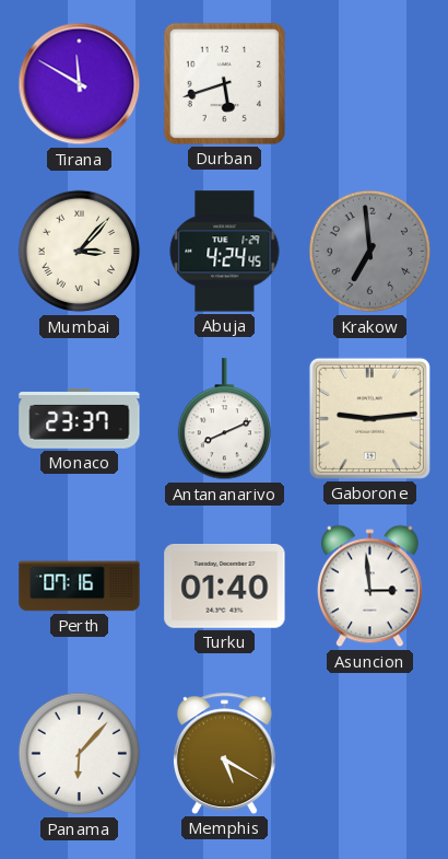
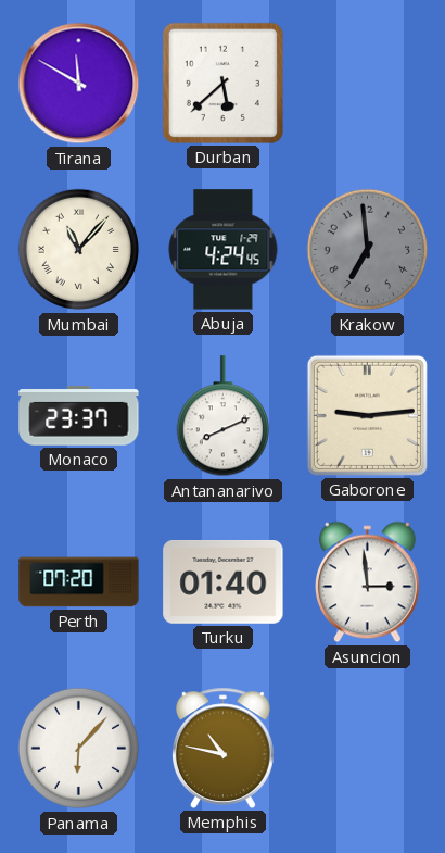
Durban: 5:42 -> 5:38 (223, 83)
Mumbai: 3:07 -> 11:07 (79, 250)
Perth: 07:16 -> 07:20 (79, 582)
Memphis: 5:20 -> 10:47 (224, 748)
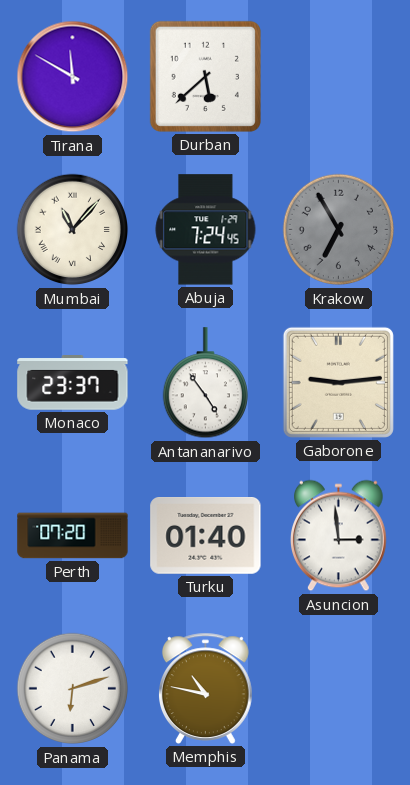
Abuja: 4:24 -> 7:24 (206, 230)
Krakow: 6:59 -> 6:55 (339, 230)
Antananarivo: 8:11 -> 4:54 (205, 383)
Panama: 6:07 -> 6:12 (73, 689)
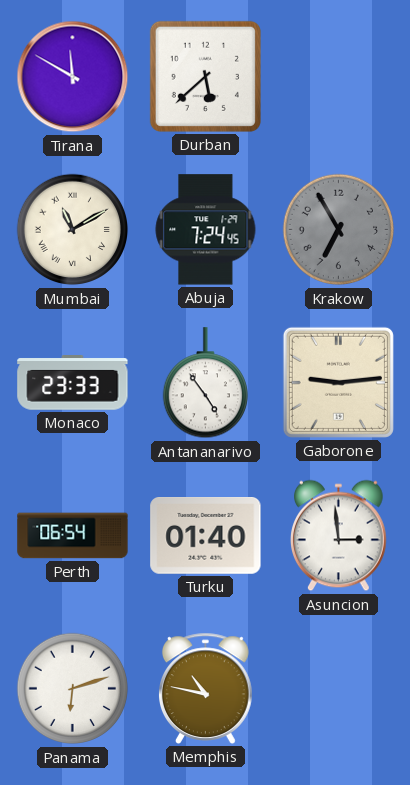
Mumbai: 11:07 -> 11:10 (73, 230)
Monaco: 23:37 -> 23:33 (73, 383)
Perth: 07:20 -> 06:54 (73, 536)
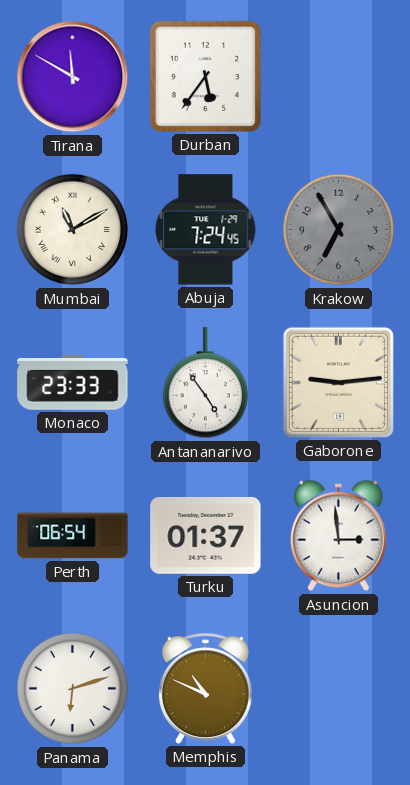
Durban: 5:38 -> 5:36 (205, 76)
Turku: 01:40 -> 01:37 (206, 536)
Memphis: 10:47 -> 10:49 (206, 688)
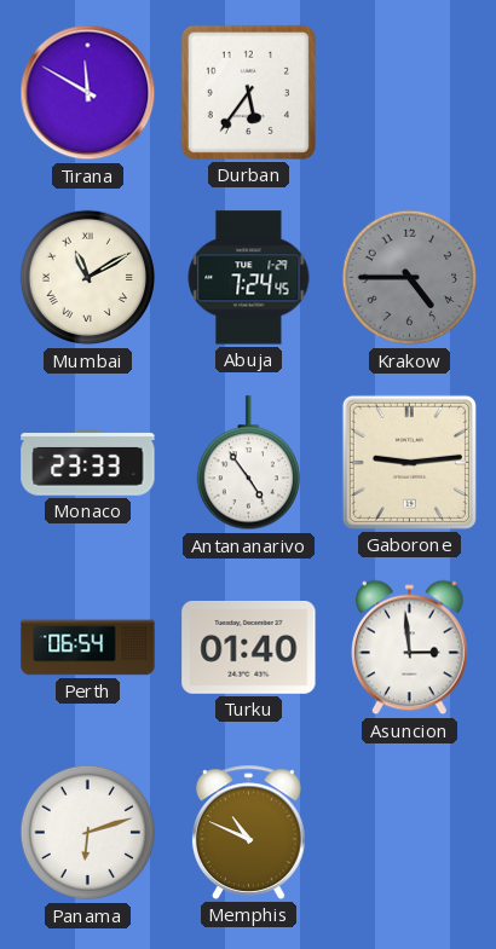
Krakow: 6:55 -> 4:45 (410, 278)
Turku: 01:37 -> 01:40 (249, 648)
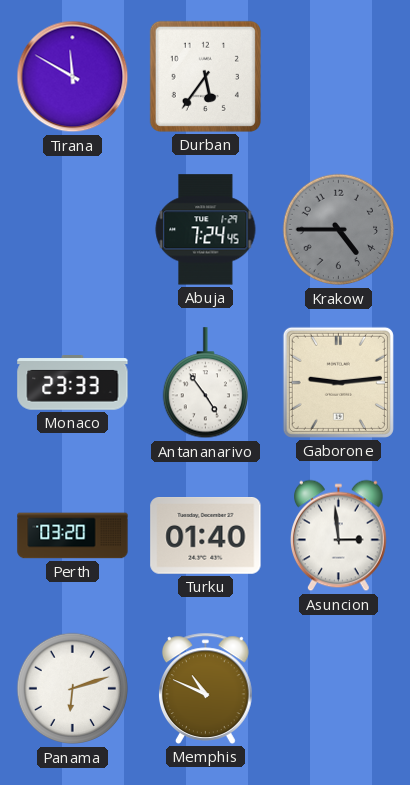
Mumbai: 11:10 -> none (88, 278)
Perth: 06:54 -> 03:20 (73, 536)
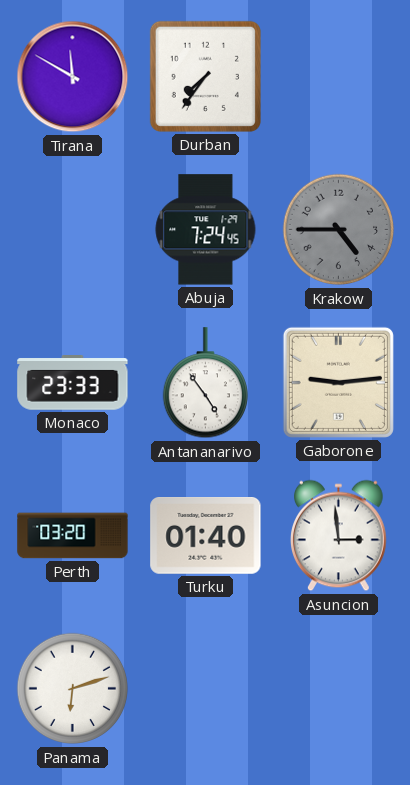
Durban: 5:36 -> 7:36 (205, 76)
Memphis: 10:49 -> none (206, 688)
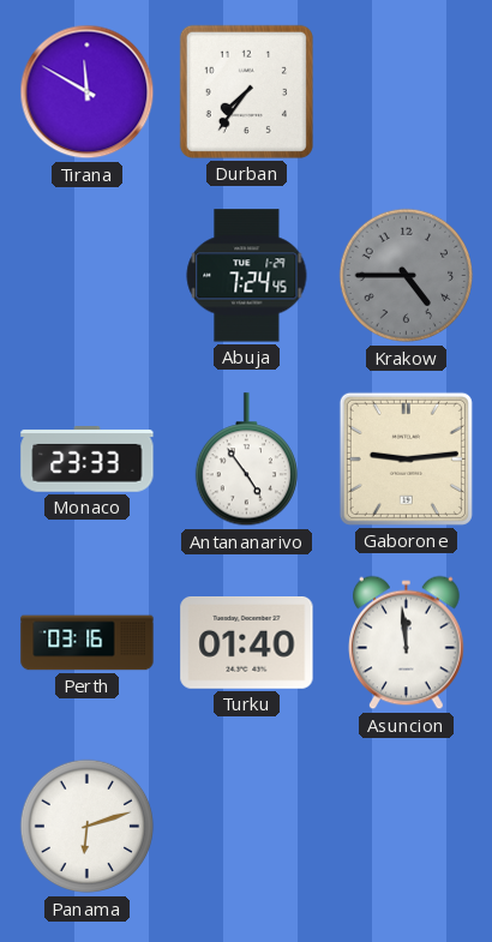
Perth: 03:20 -> 03:16 (88, 643)
Asuncion: 2:59 -> 11:59 (407, 643)
